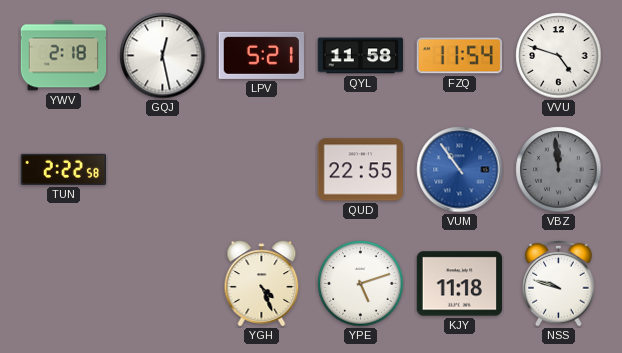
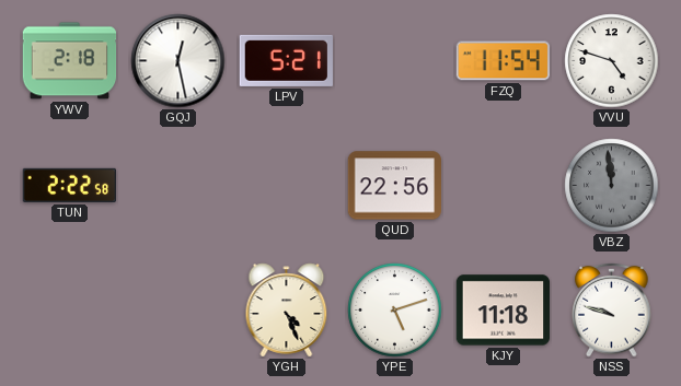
QYL: 11:58 -> none (361, 56)
QUD: 22:55 -> 22:56 (395, 186)
VUM: 10:54 -> none (460, 170)
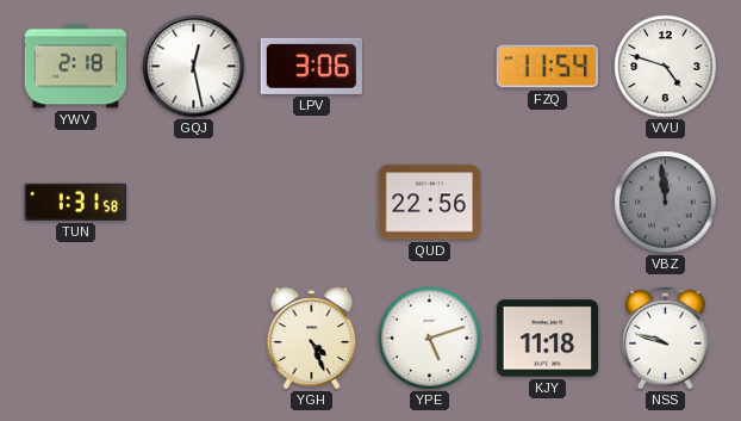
LPV: 5:21 -> 3:06 (311, 66)
TUN: 2:22 -> 1:31 (75, 202)
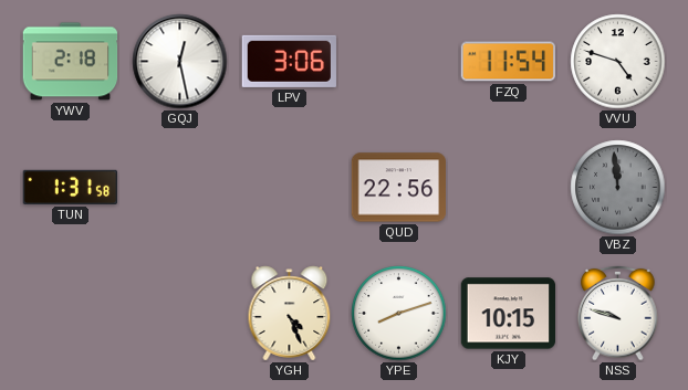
YPE: 5:12 -> 8:12 (399, 314)
KJY: 11:18 -> 10:15 (509, 314)
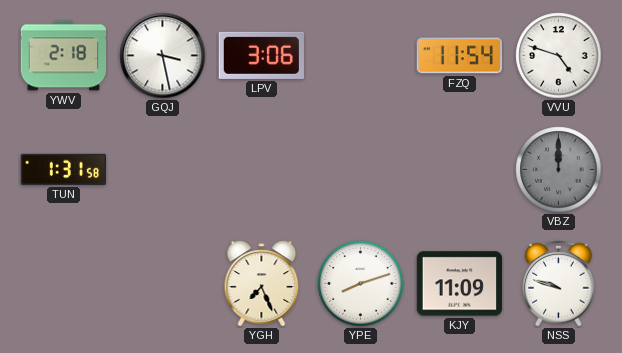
GQJ: 12:28 -> 3:28 (163, 56)
QUD: 22:56 -> none (399, 188)
VBZ: 11:59 -> 12:00 (559, 170)
YGH: 4:26 -> 7:26 (262, 284)
KJY: 10:15 -> 11:09 (460, 284)
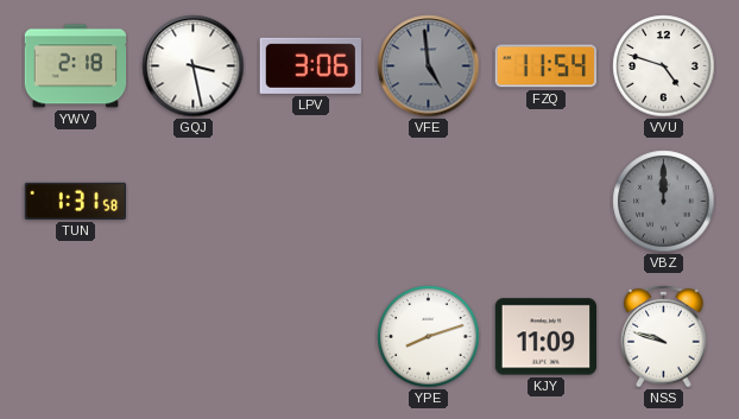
VFE: none -> 4:59 (429, 66)
YGH: 7:26 -> none (262, 284)
